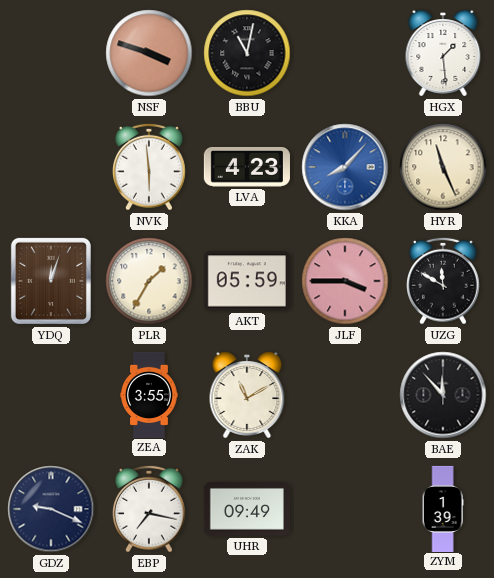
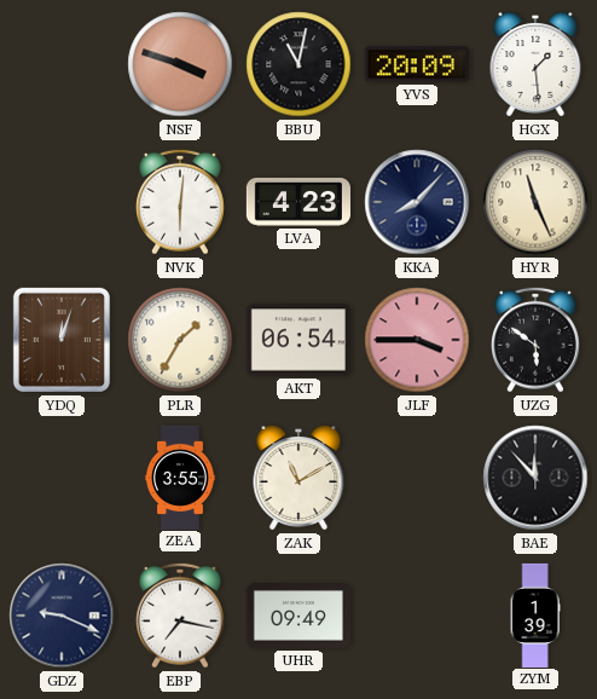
YVS: none -> 20:09 (417, 64)
NVK: 5:59 -> 6:01 (181, 202)
KKA dial: blue -> navy (417, 202)
AKT: 05:59 -> 06:54 (298, 340)
UZG: 11:50 -> 5:51 (537, 340)
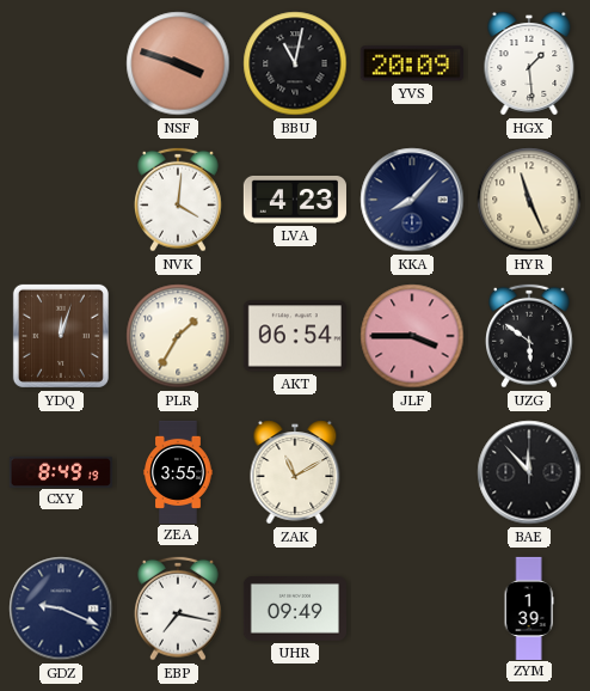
NVK: 6:01 -> 4:01 (179, 200)
CXY: none -> 8:49 (60, 471)
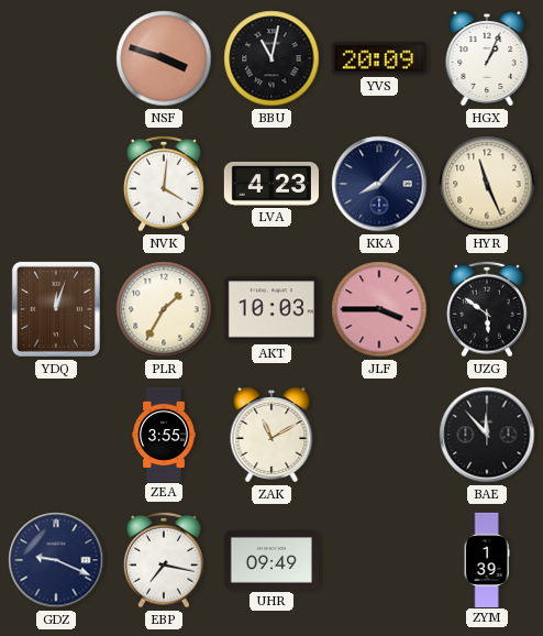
HGX: 1:29 -> 1:04 (487, 58)
AKT: 06:54 -> 10:03 (271, 309)
CXY: 8:49 -> none (60, 471)
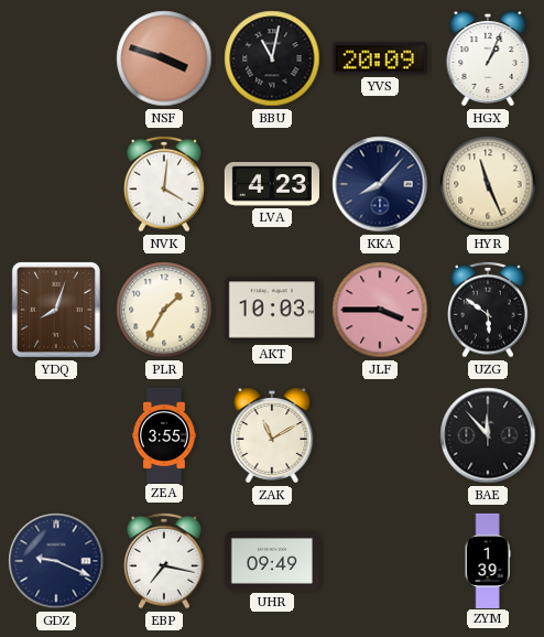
YDQ: 12:03 -> 8:03 (56, 310)
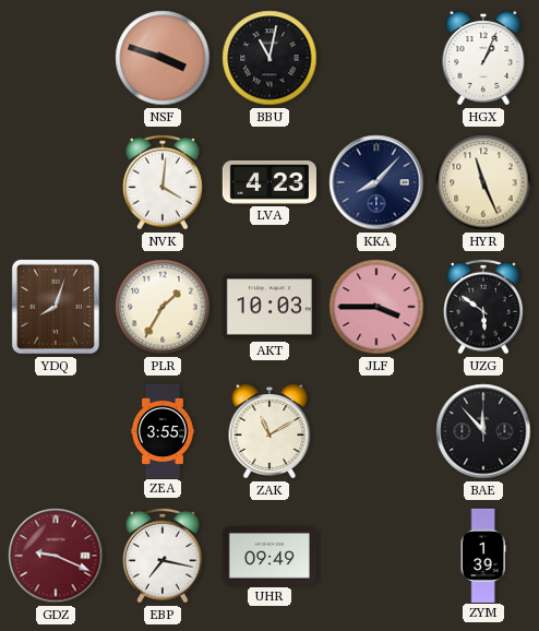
YVS: 20:09 -> none (380, 58)
GDZ dial: navy -> burgundy (56, 556)
